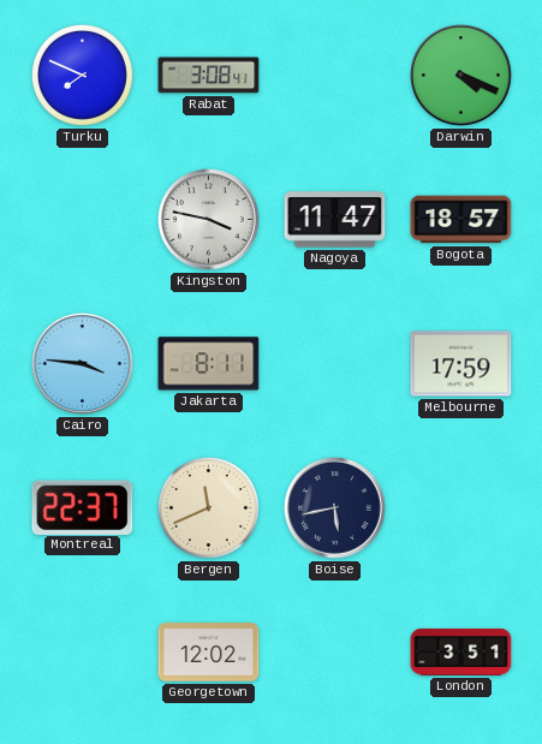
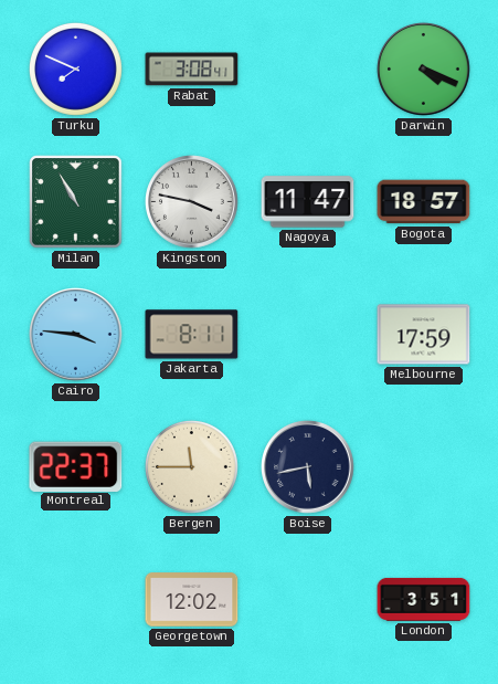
Milan: none -> 10:55 (76, 202)
Bergen: 11:41 -> 11:45 (191, 466)
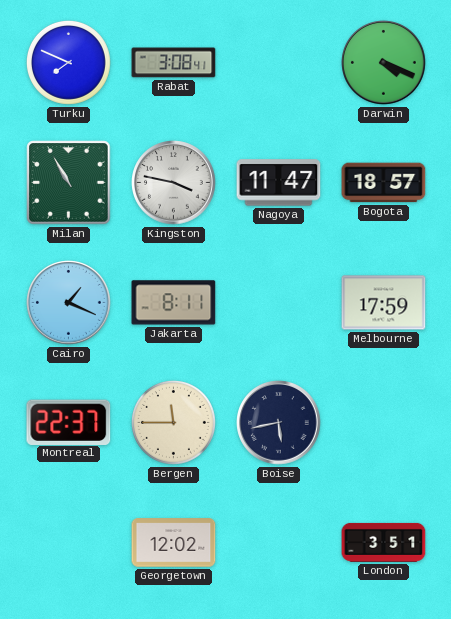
Cairo: 3:46 -> 1:19 (69, 303)
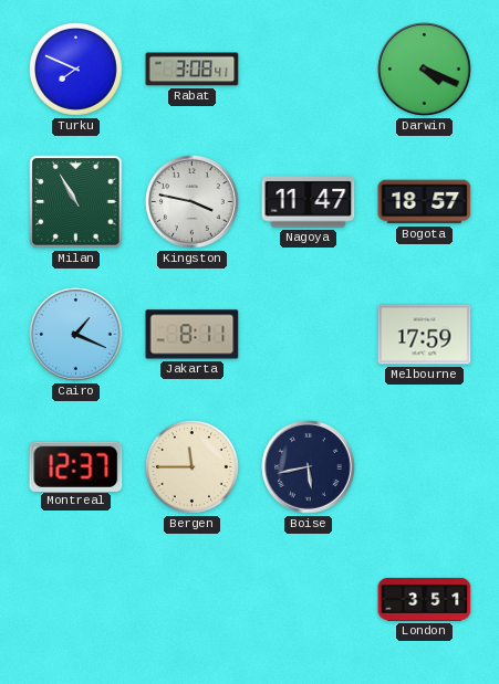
Montreal: 22:37 -> 12:37 (76, 466)
Georgetown: 12:02 -> none (174, 543)
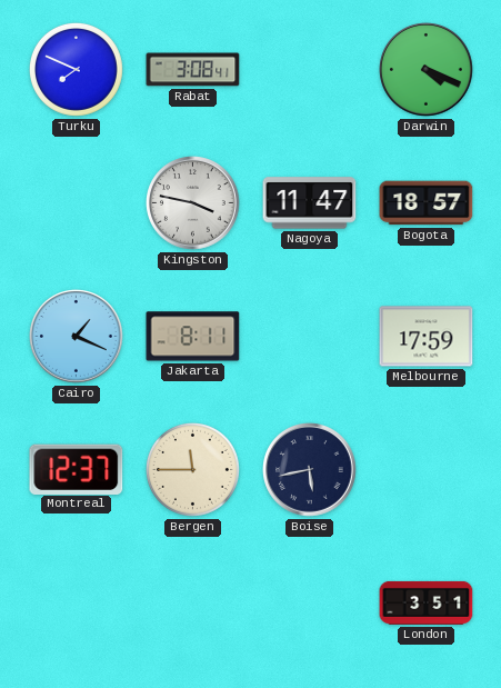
Milan: 10:55 -> none (76, 202)
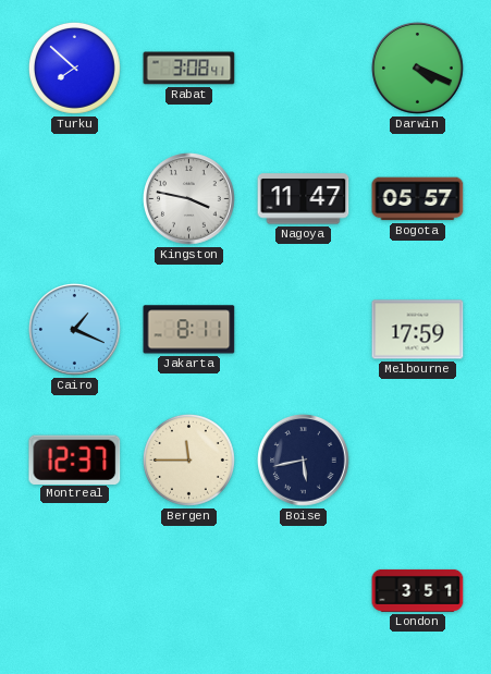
Turku: 7:49 -> 7:52 (74, 68)
Bogota: 18:57 -> 05:57 (418, 199)
